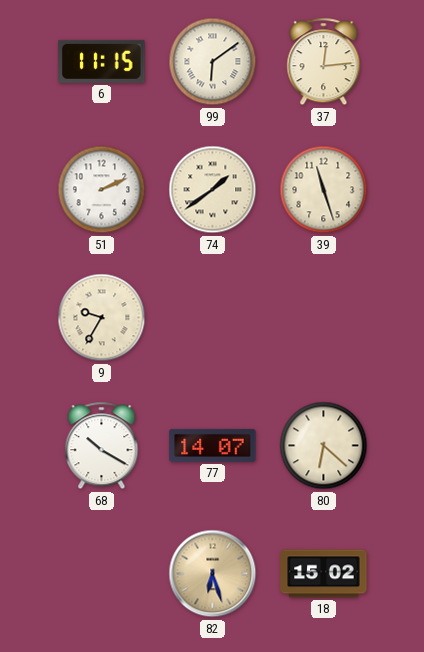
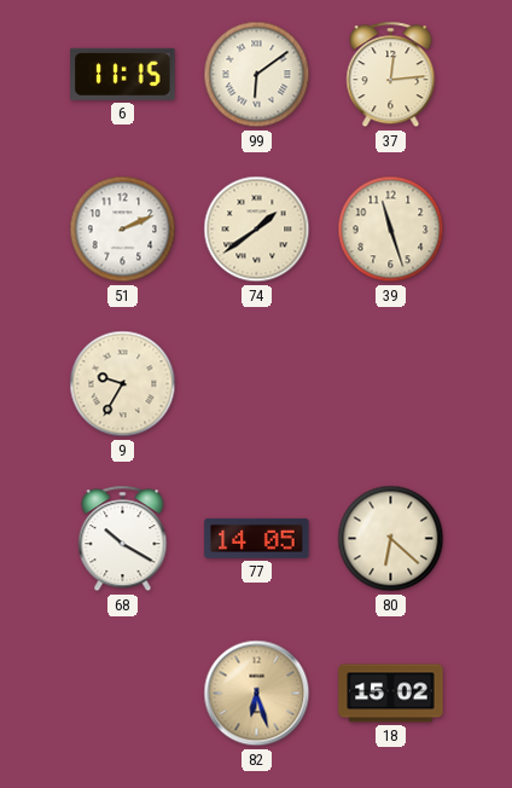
77: 14:07 -> 14:05 (257, 538)
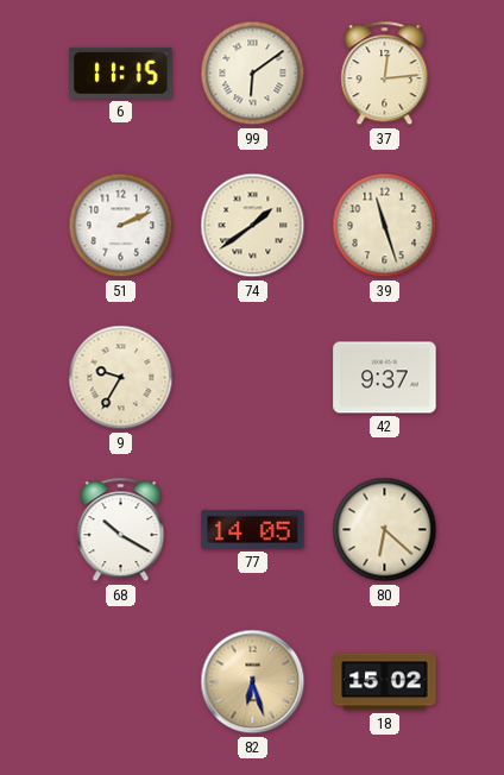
42: none -> 9:37 (385, 378)
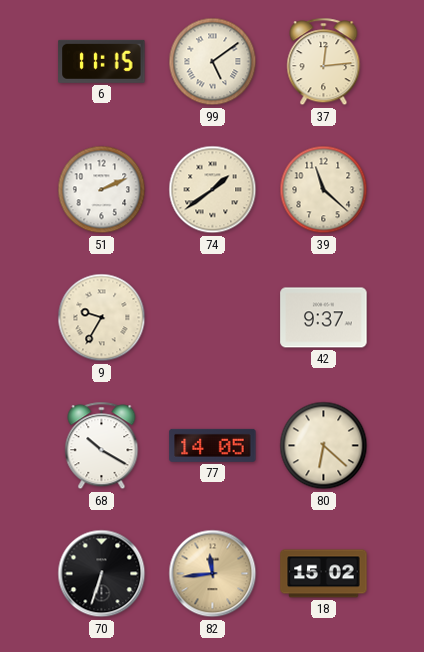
99: 6:09 -> 5:09 (213, 62)
39: 11:27 -> 11:22 (324, 190)
70: none -> 6:33 (102, 574)
82: 6:27 -> 11:44 (213, 574)
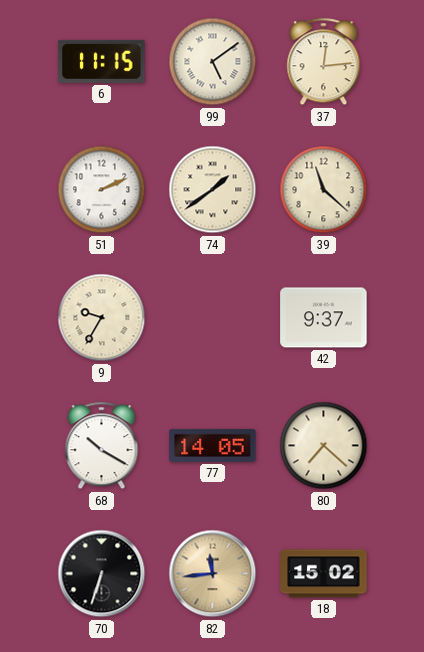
80: 6:22 -> 7:22 (324, 446)
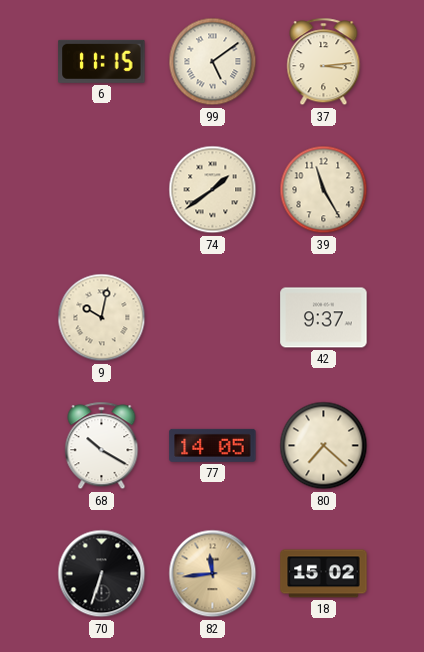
37: 12:14 -> 3:14 (324, 62)
51: 2:11 -> none (102, 190)
39: 11:22 -> 11:25 (324, 190)
9: 9:35 -> 10:02 (102, 318)
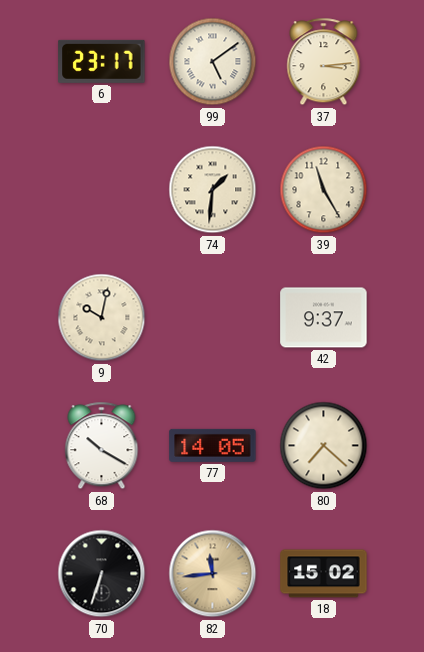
6: 11:15 -> 23:17 (102, 61)
74: 1:39 -> 1:31 (213, 190)
